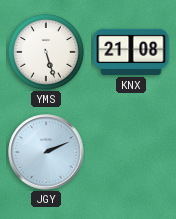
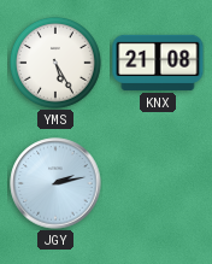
YMS: 5:27 -> 5:25 (55, 63)
JGY: 2:11 -> 2:13 (55, 183)
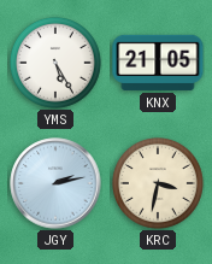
KNX: 21:08 -> 21:05 (158, 63)
KRC: none -> 3:32 (158, 183)
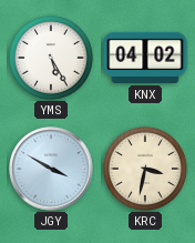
KNX: 21:05 -> 04:02 (145, 58)
JGY: 2:13 -> 3:50 (51, 169)
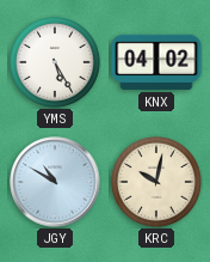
JGY: 3:50 -> 10:50 (55, 182)
KRC: 3:32 -> 10:02 (156, 182)
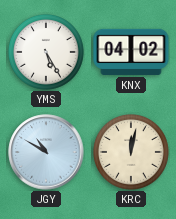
KRC: 10:02 -> 12:02 (131, 152)
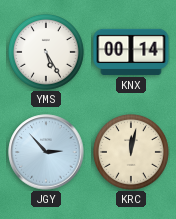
KNX: 04:02 -> 00:14 (131, 52)
JGY: 10:50 -> 2:53 (46, 152)
